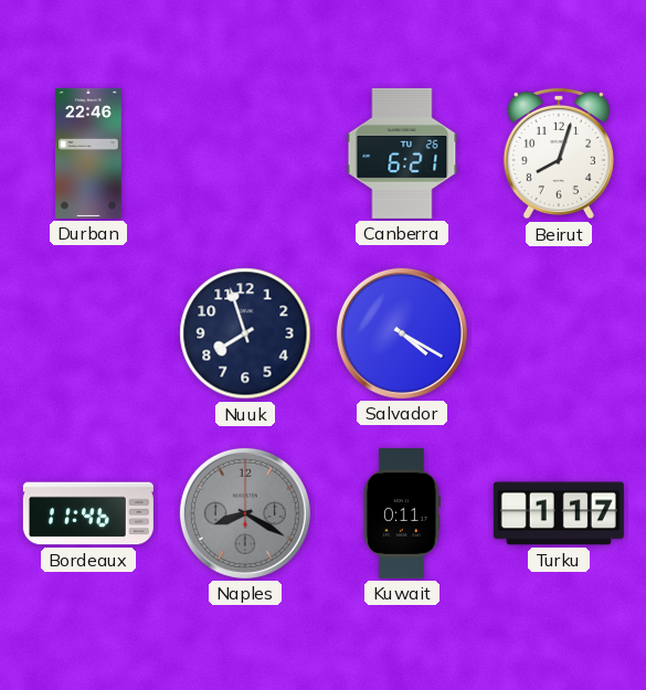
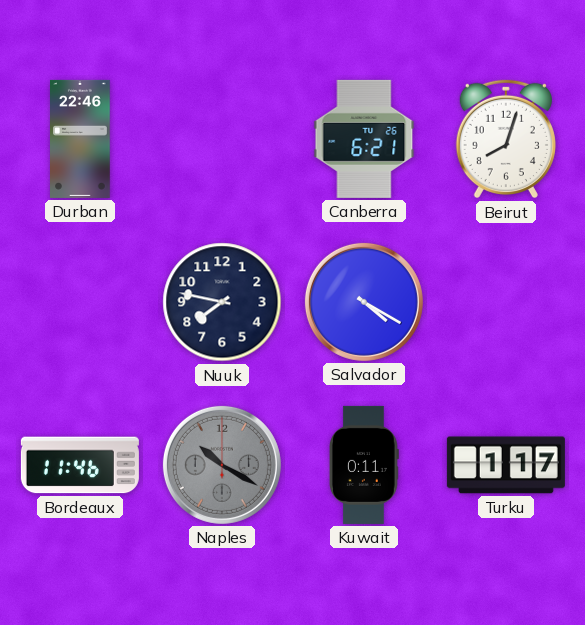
Nuuk: 7:57 -> 7:47 (222, 302)
Naples: 8:20 -> 10:20 (222, 465)
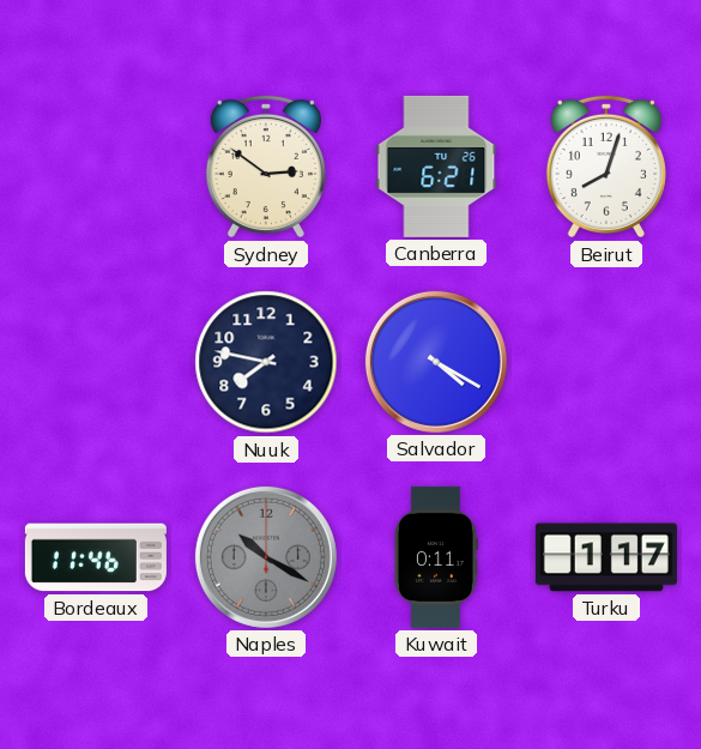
Durban: 22:46 -> none (81, 139)
Sydney: none -> 2:51 (266, 167)
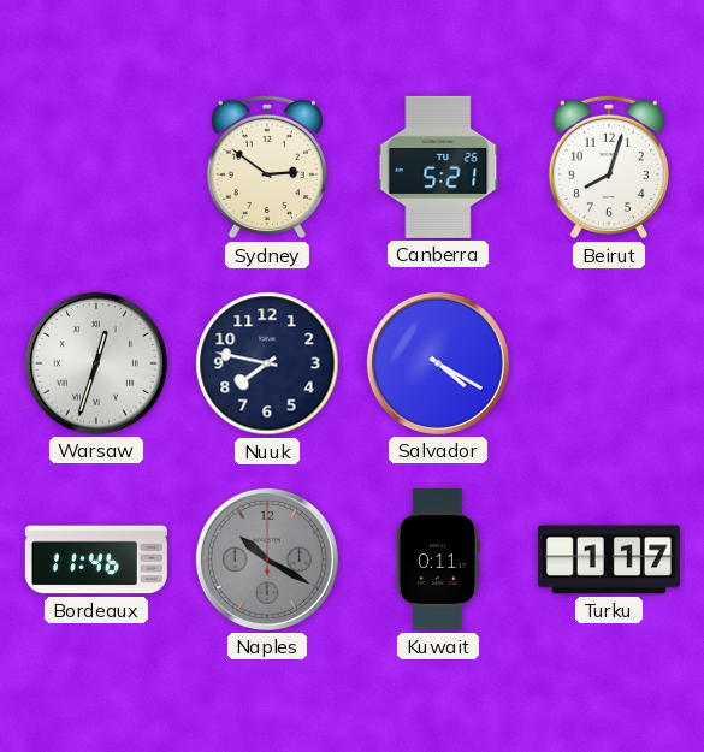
Canberra: 6:21 -> 5:21 (438, 167)
Warsaw: none -> 12:33 (96, 363)
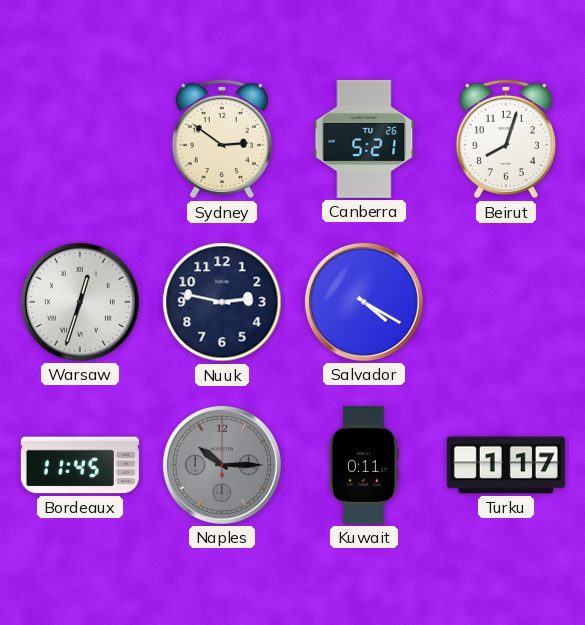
Nuuk: 7:47 -> 2:47 (222, 302)
Bordeaux: 11:46 -> 11:45 (80, 465)
Naples: 10:20 -> 10:15 (222, 465)
